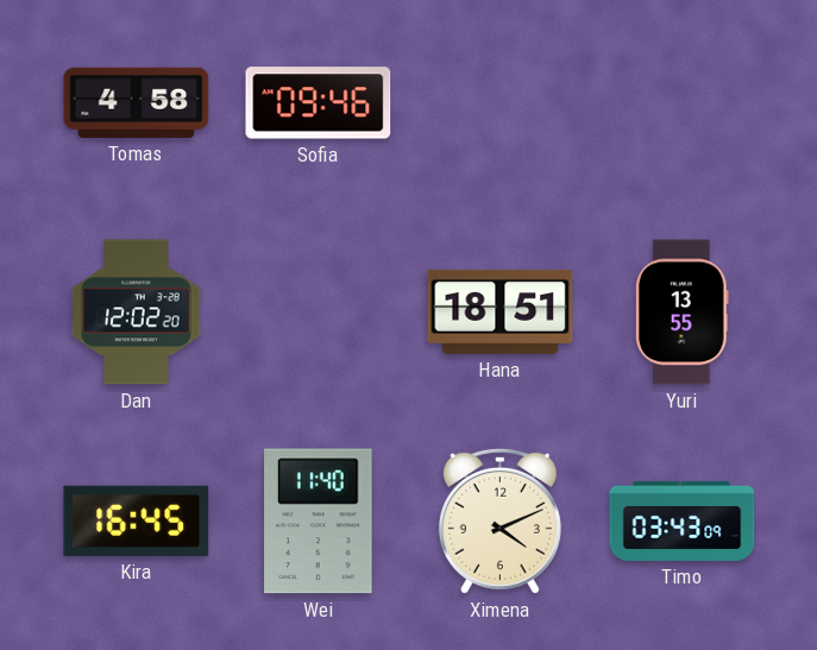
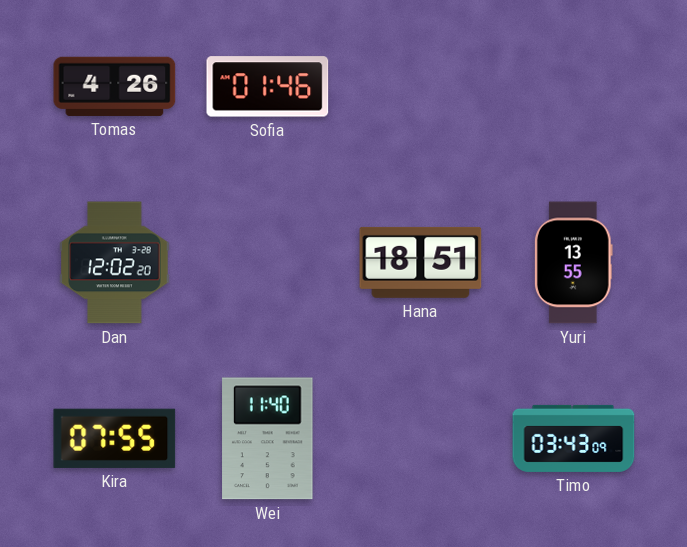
Tomas: 4:58 -> 4:26 (115, 86)
Sofia: 09:46 -> 01:46 (268, 87)
Kira: 16:45 -> 07:55 (115, 438)
Ximena: 4:11 -> none (499, 520)
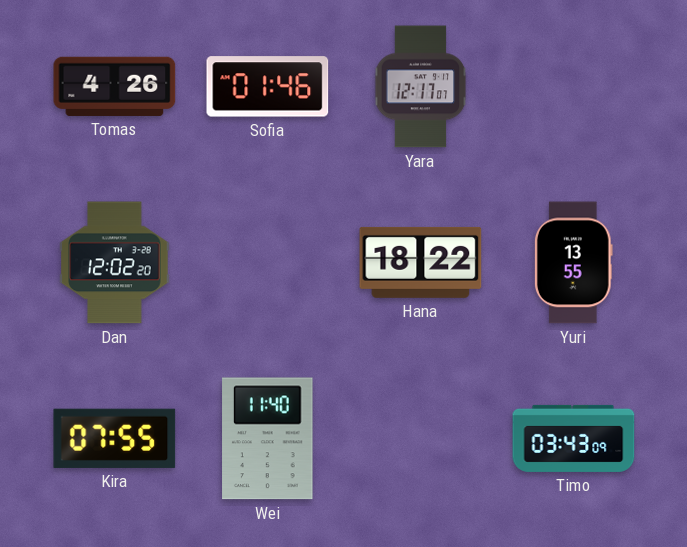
Yara: none -> 12:17 (421, 87)
Hana: 18:51 -> 18:22 (421, 262)
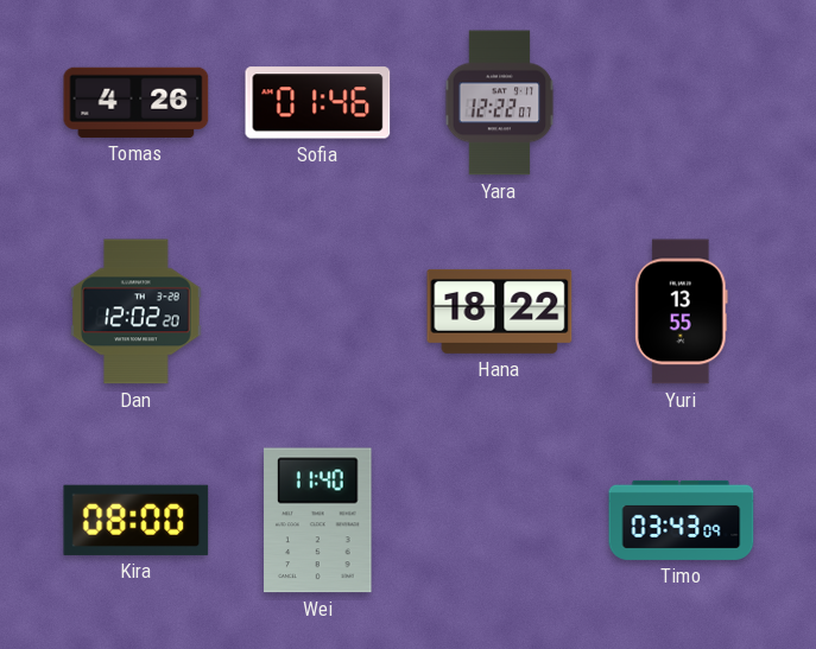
Yara: 12:17 -> 12:22 (500, 103)
Kira: 07:55 -> 08:00 (137, 520)
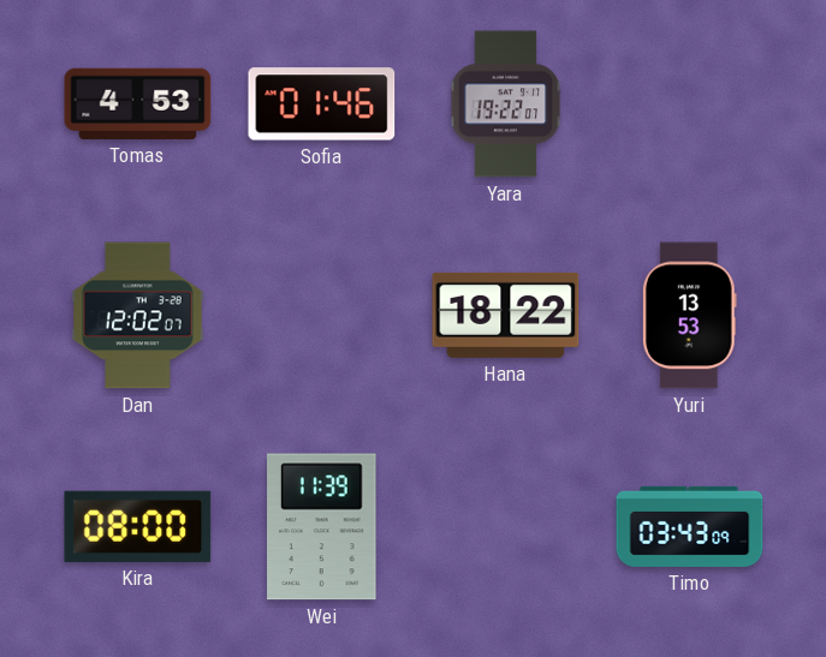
Tomas: 4:26 -> 4:53 (138, 103)
Yara: 12:22 -> 19:22 (506, 104)
Dan: 12:02:20 -> 12:02:07 (138, 316)
Yuri: 13:55 -> 13:53 (689, 316)
Wei: 11:40 -> 11:39 (322, 527)
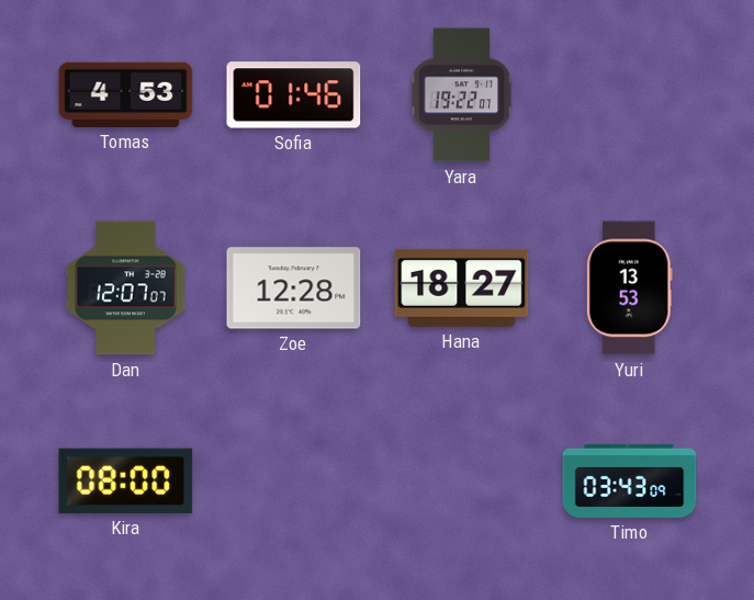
Dan: 12:02 -> 12:07 (126, 288)
Zoe: none -> 12:28 (294, 288)
Hana: 18:22 -> 18:27 (462, 287)
Wei: 11:39 -> none (322, 527)
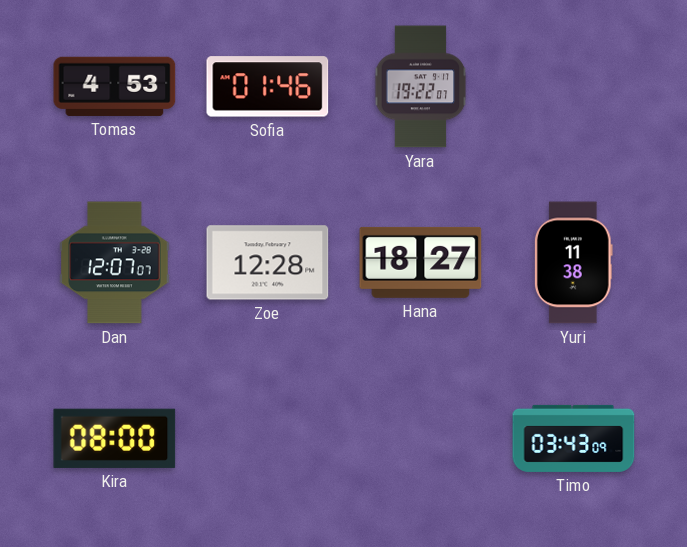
Yuri: 13:53 -> 11:38 (573, 263)
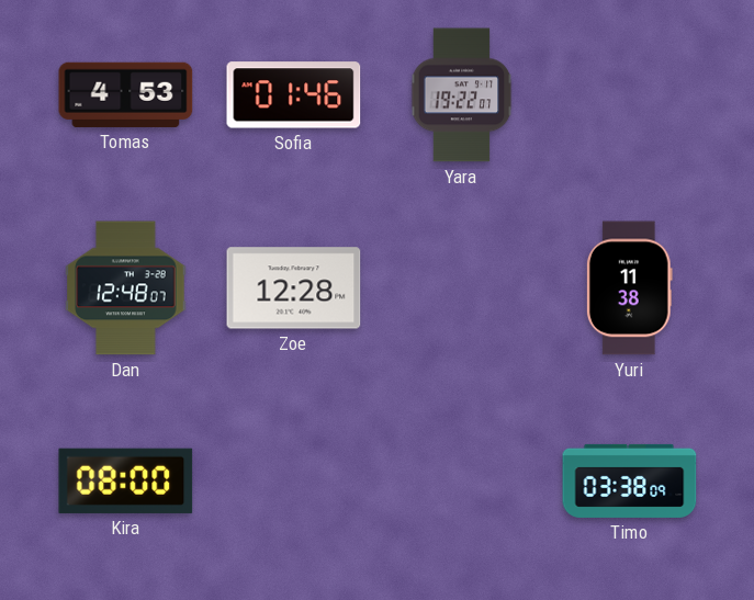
Dan: 12:07 -> 12:48 (126, 288)
Hana: 18:27 -> none (421, 262)
Timo: 03:43 -> 03:38 (630, 480)
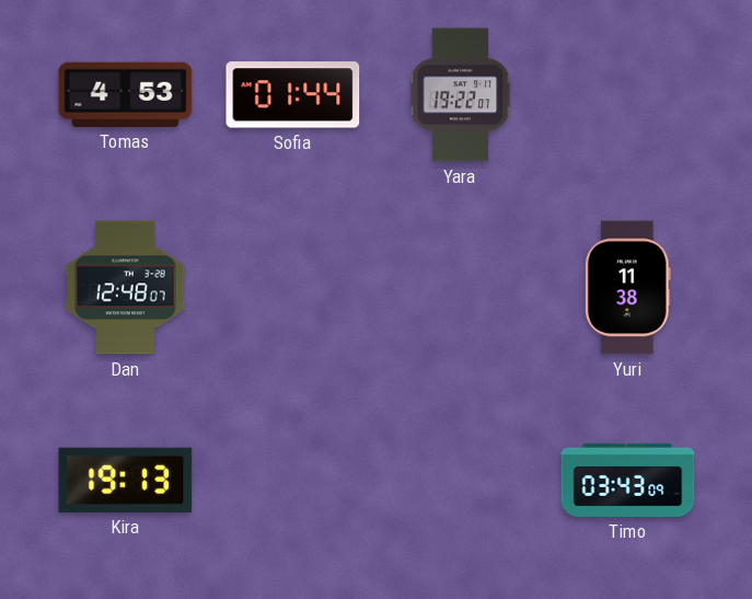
Sofia: 01:46 -> 01:44 (293, 95)
Zoe: 12:28 -> none (294, 288)
Kira: 08:00 -> 19:13 (126, 480)
Timo: 03:38 -> 03:43 (628, 480)
